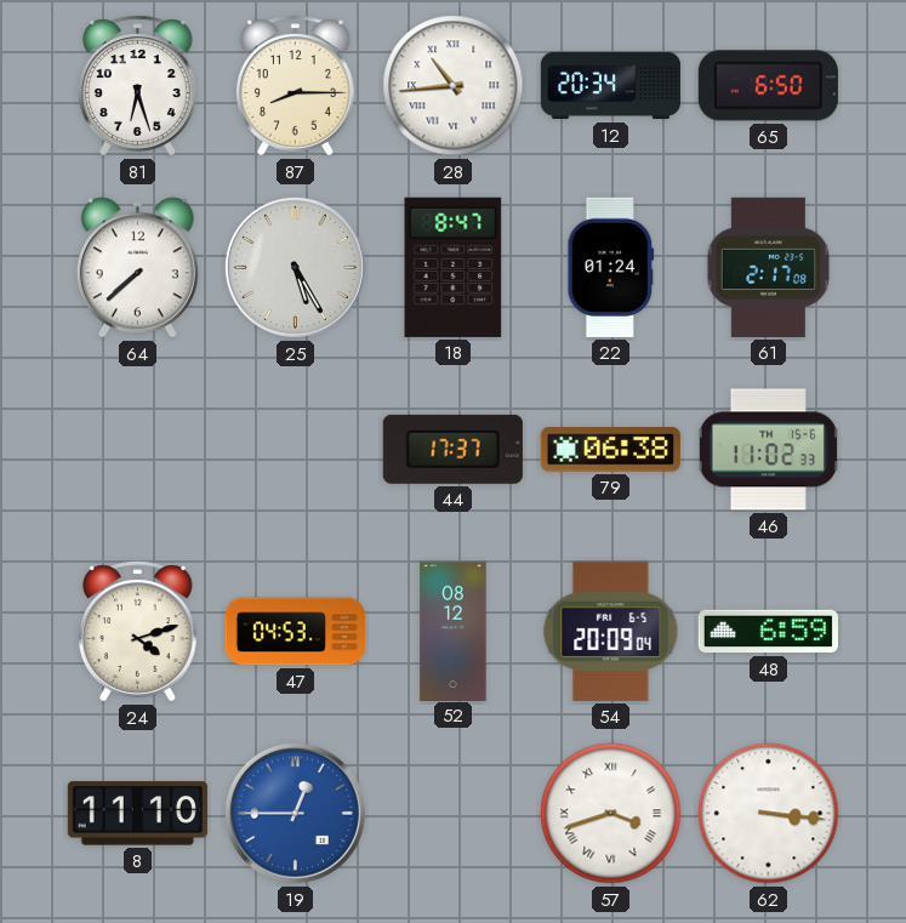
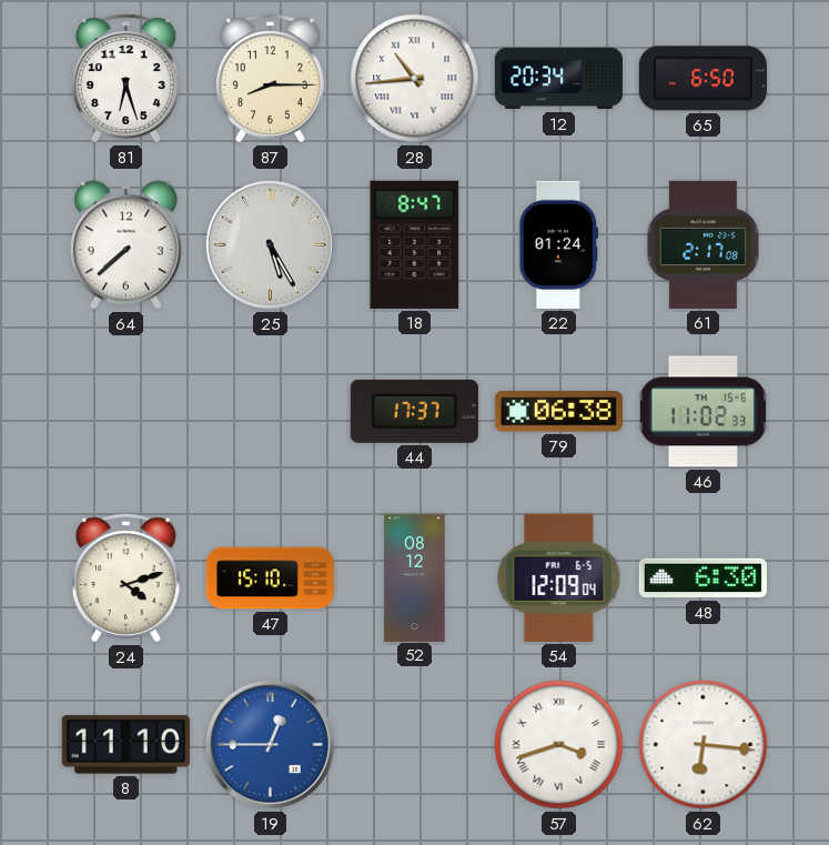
47: 04:53 -> 15:10 (270, 579)
54: 20:09 -> 12:09 (559, 577)
48: 6:59 -> 6:30 (702, 579)
62: 3:16 -> 6:16 (704, 745)
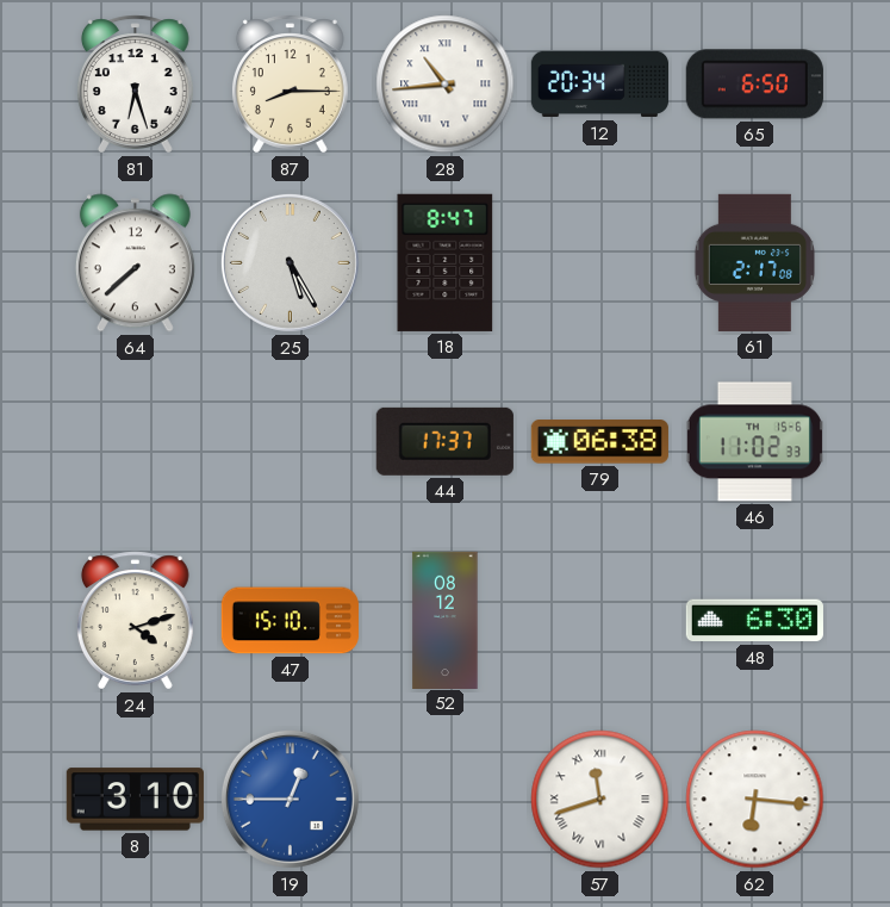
22: 01:24 -> none (559, 244)
54: 12:09 -> none (559, 577)
8: 11:10 -> 3:10 (135, 800)
57: 3:42 -> 11:42 (600, 800)
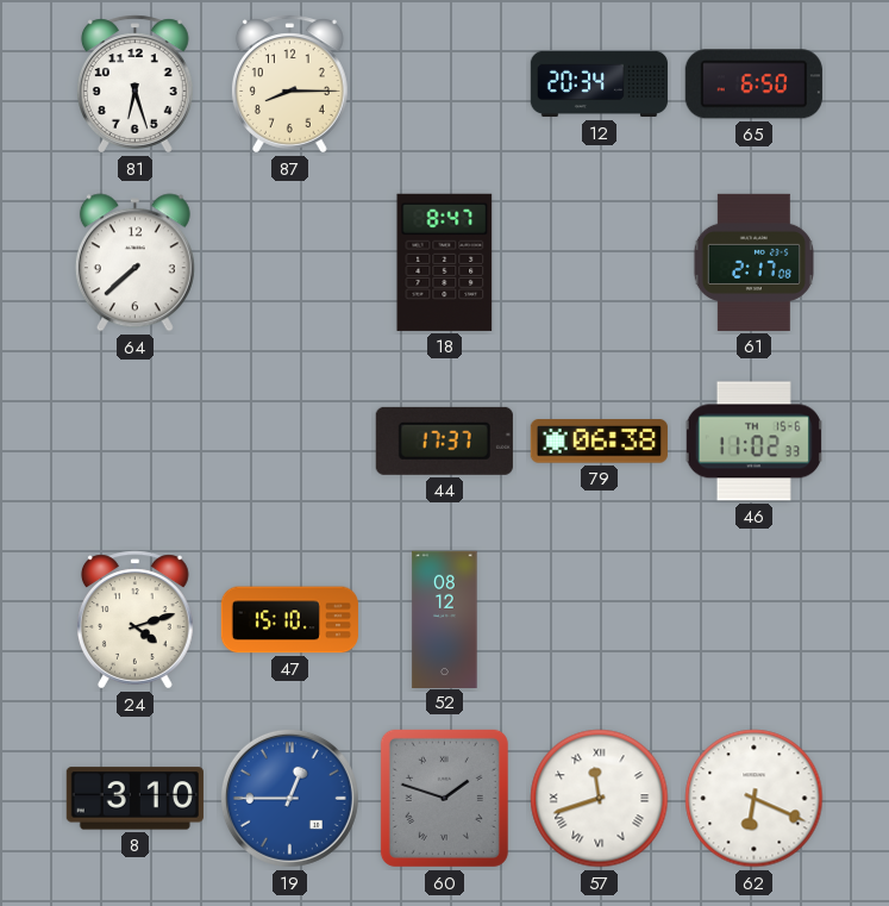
28: 10:44 -> none (446, 85)
25: 5:25 -> none (290, 262)
48: 6:30 -> none (754, 621)
60: none -> 1:48 (444, 798)
62: 6:16 -> 6:19 (755, 799)
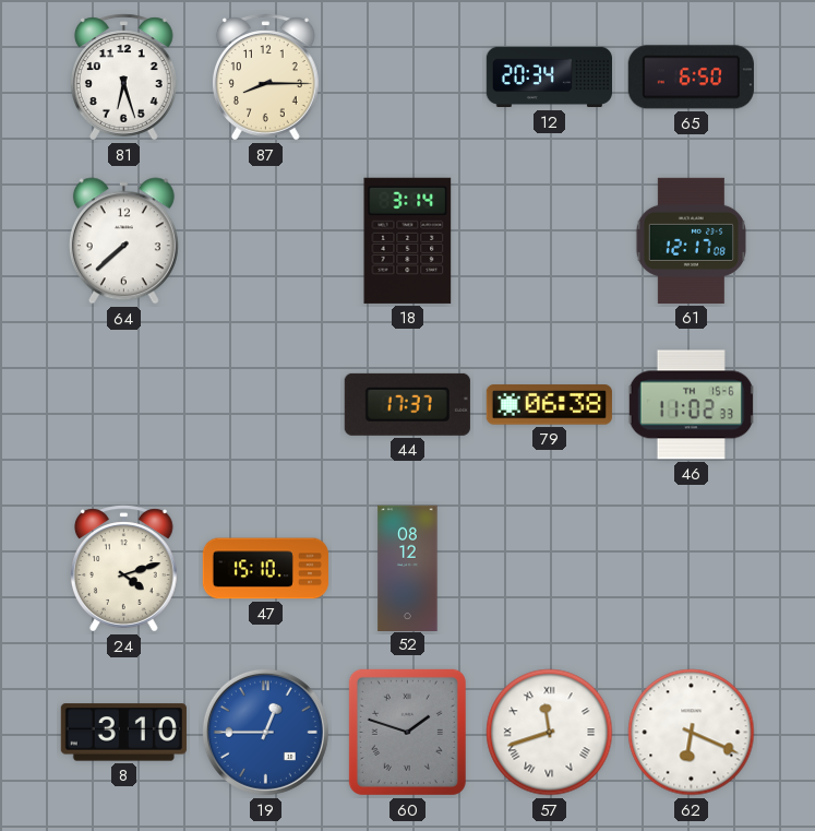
18: 8:47 -> 3:14 (408, 240)
61: 2:17 -> 12:17 (691, 240)
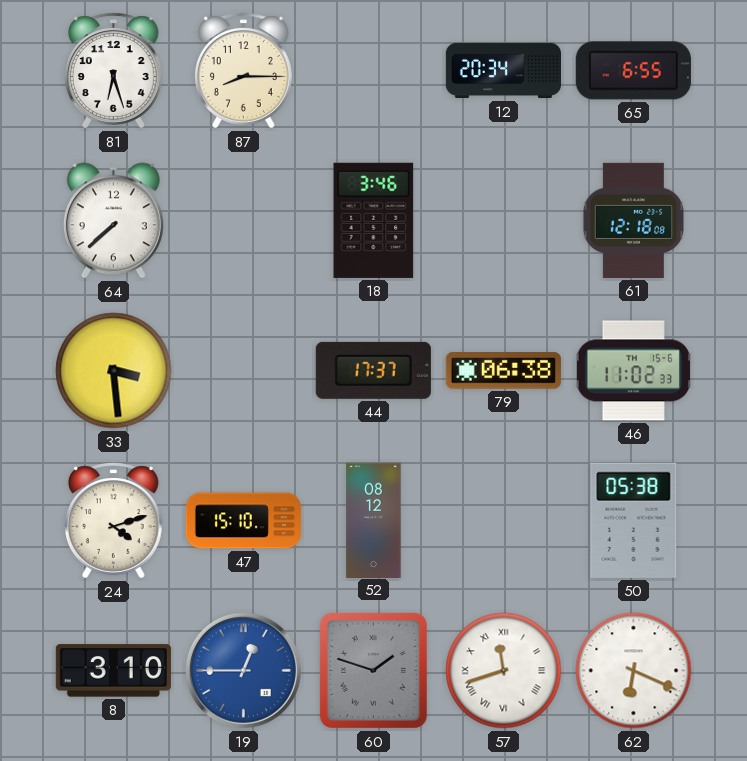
65: 6:50 -> 6:55 (633, 71)
18: 3:14 -> 3:46 (374, 220)
61: 12:17 -> 12:18 (633, 220)
33: none -> 3:29 (114, 371)
50: none -> 05:38 (634, 520)
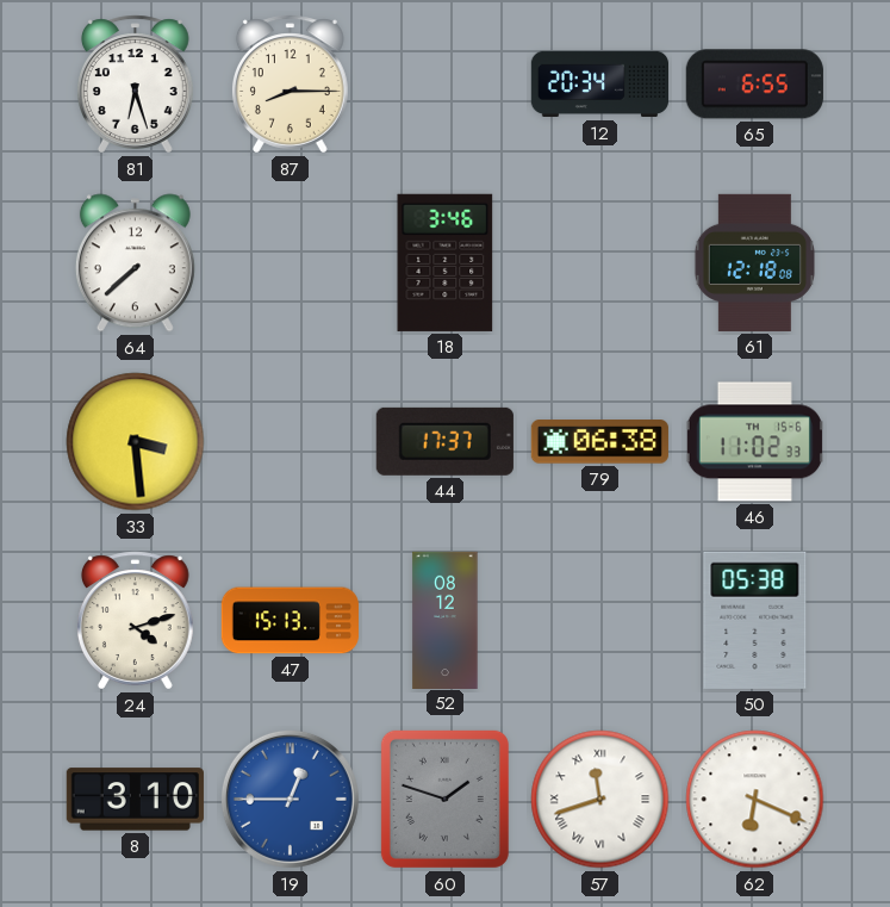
47: 15:10 -> 15:13 (290, 621)
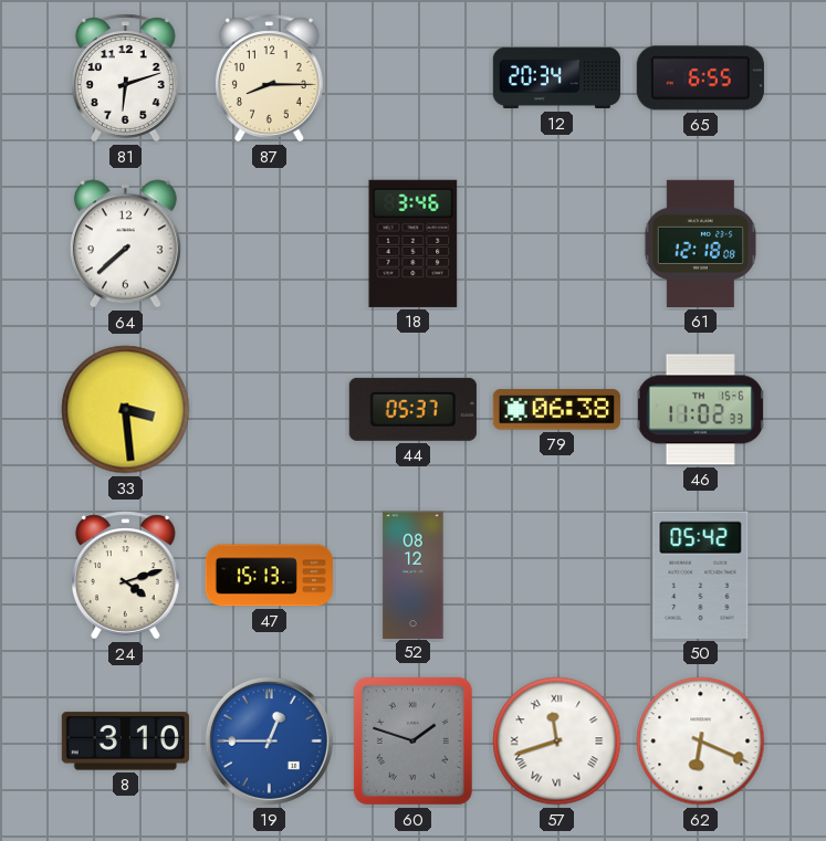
81: 6:27 -> 6:12 (125, 78)
44: 17:37 -> 05:37 (412, 409)
50: 05:38 -> 05:42 (701, 575)
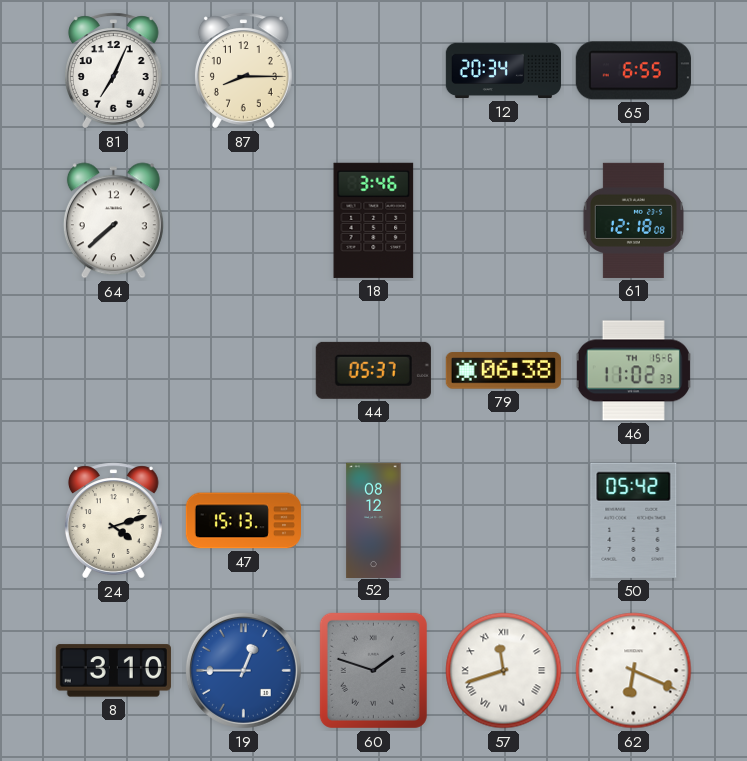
81: 6:12 -> 7:04 (113, 71)
33: 3:29 -> none (126, 410)
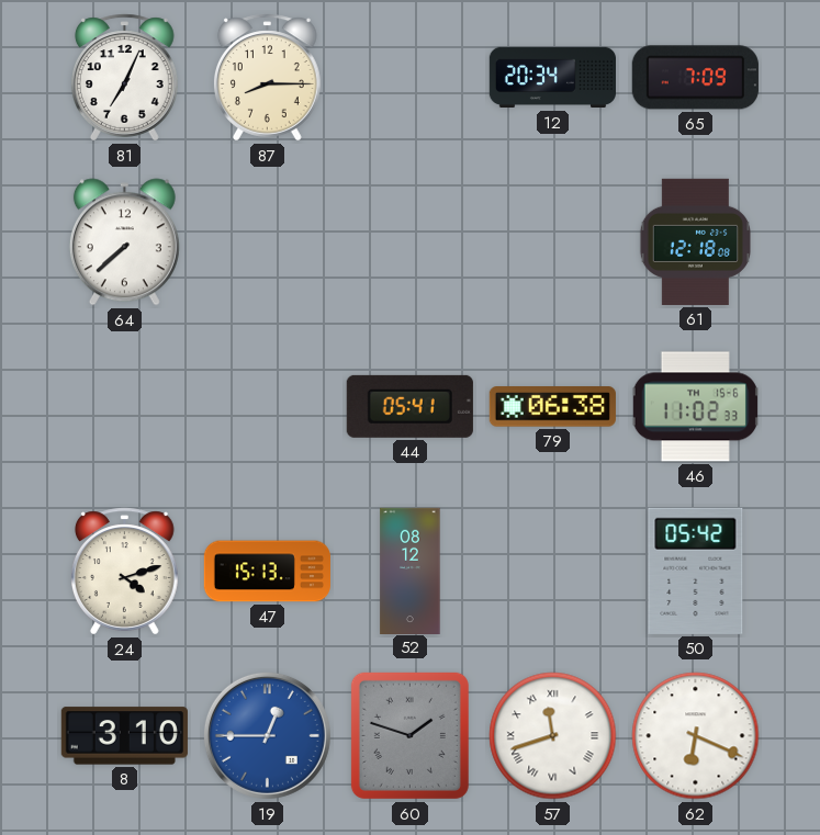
65: 6:55 -> 7:09 (695, 78)
18: 3:46 -> none (374, 220)
44: 05:37 -> 05:41 (409, 406)
